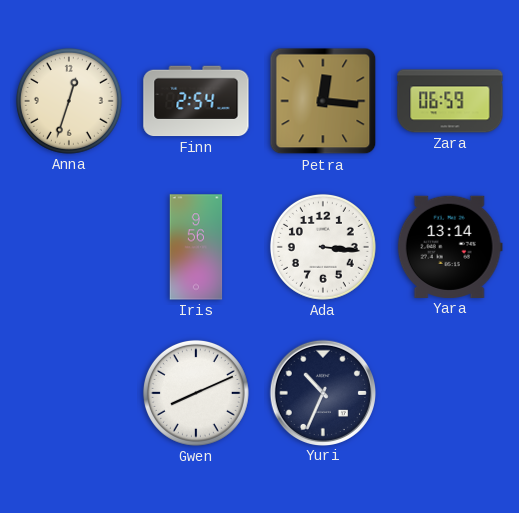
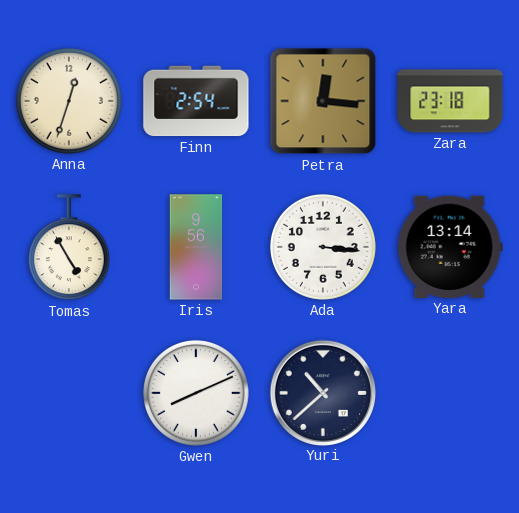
Zara: 06:59 -> 23:18 (450, 101)
Tomas: none -> 4:55 (69, 248)
Yuri: 10:34 -> 10:38 (322, 392)
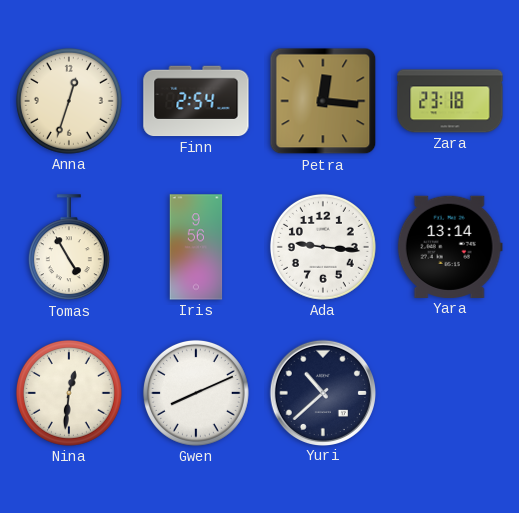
Ada: 3:16 -> 9:16 (323, 247)
Nina: none -> 12:31 (69, 393)
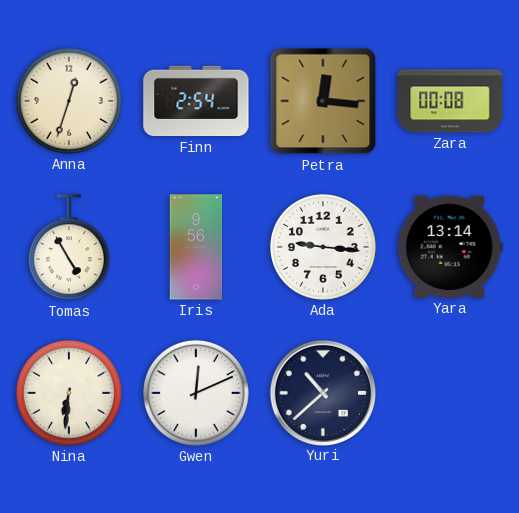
Zara: 23:18 -> 00:08 (450, 101)
Nina: 12:31 -> 6:31 (69, 393)
Gwen: 8:11 -> 12:11 (196, 393)
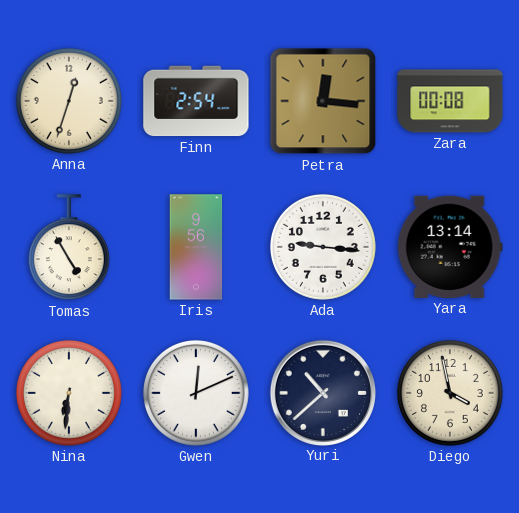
Diego: none -> 3:58 (450, 393)
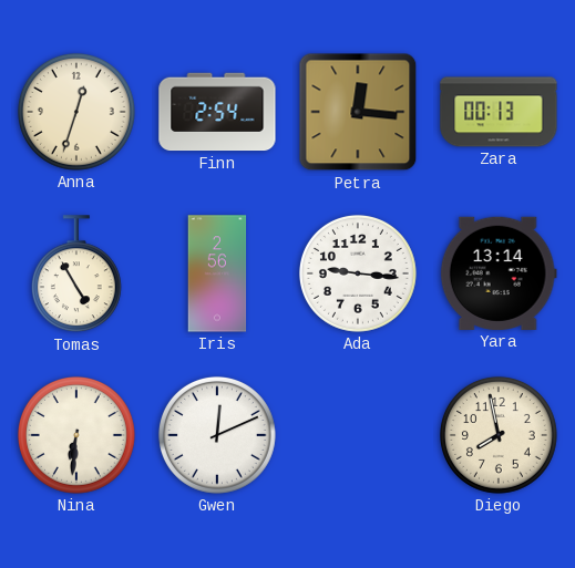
Zara: 00:08 -> 00:13 (499, 112)
Iris: 9:56 -> 2:56 (217, 273)
Yuri: 10:38 -> none (322, 392)
Diego: 3:58 -> 7:58 (499, 435)
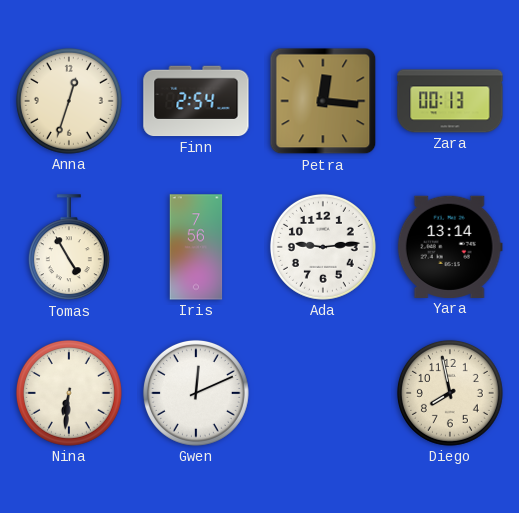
Iris: 2:56 -> 7:56 (196, 247)
Ada: 9:16 -> 9:14 (323, 247)
